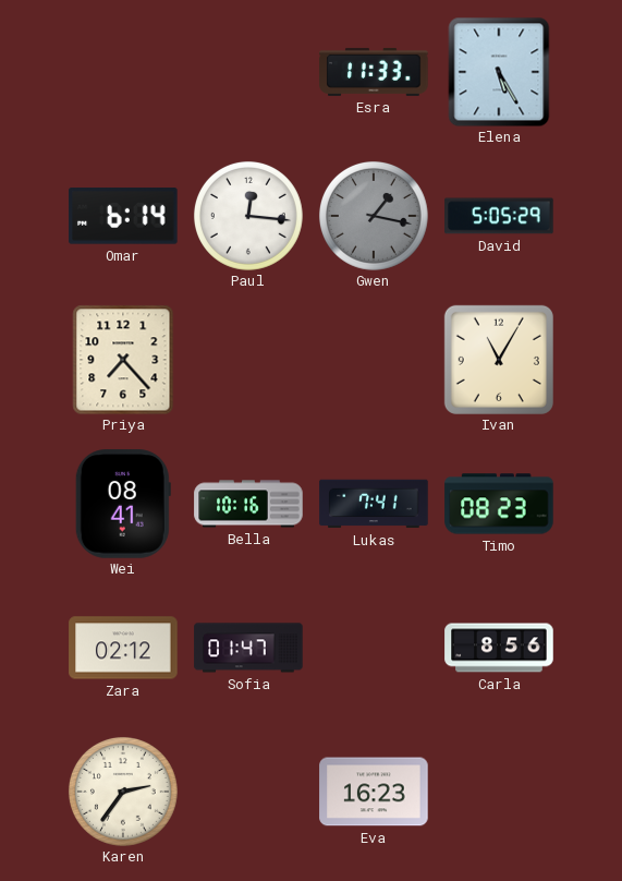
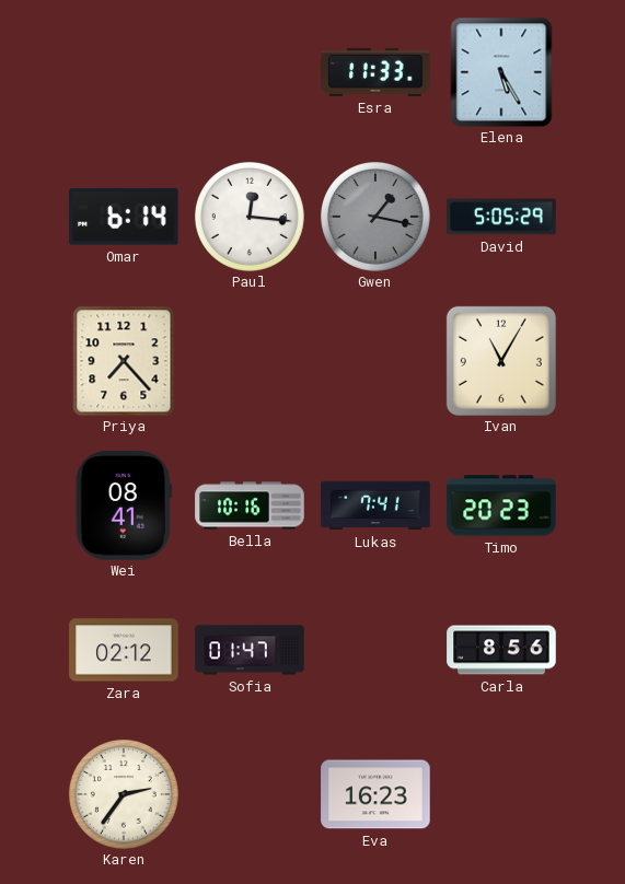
Timo: 08:23 -> 20:23 (501, 505)
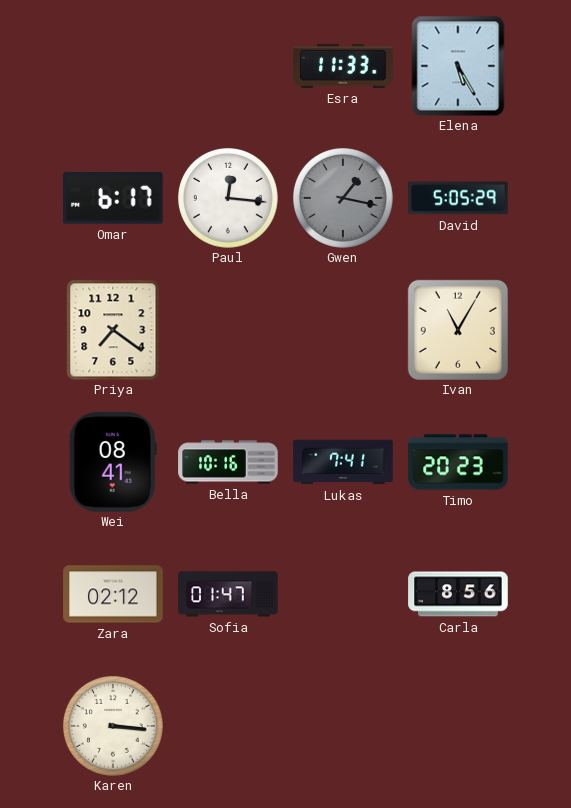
Omar: 6:14 -> 6:17 (113, 198)
Priya: 7:23 -> 7:21 (113, 330)
Karen: 2:36 -> 3:16 (113, 726)
Eva: 16:23 -> none (375, 794)
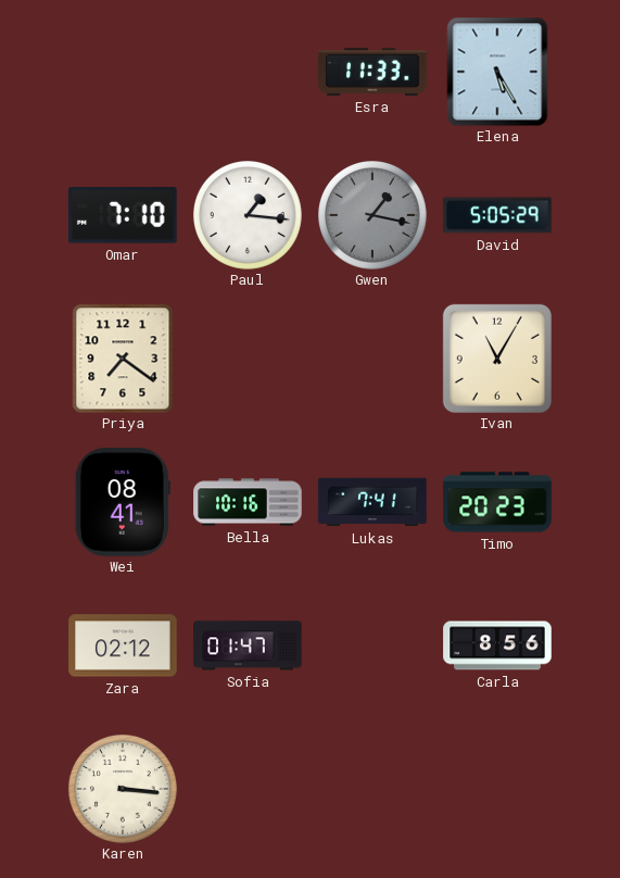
Omar: 6:17 -> 7:10 (123, 215)
Paul: 12:16 -> 1:16 (248, 215)
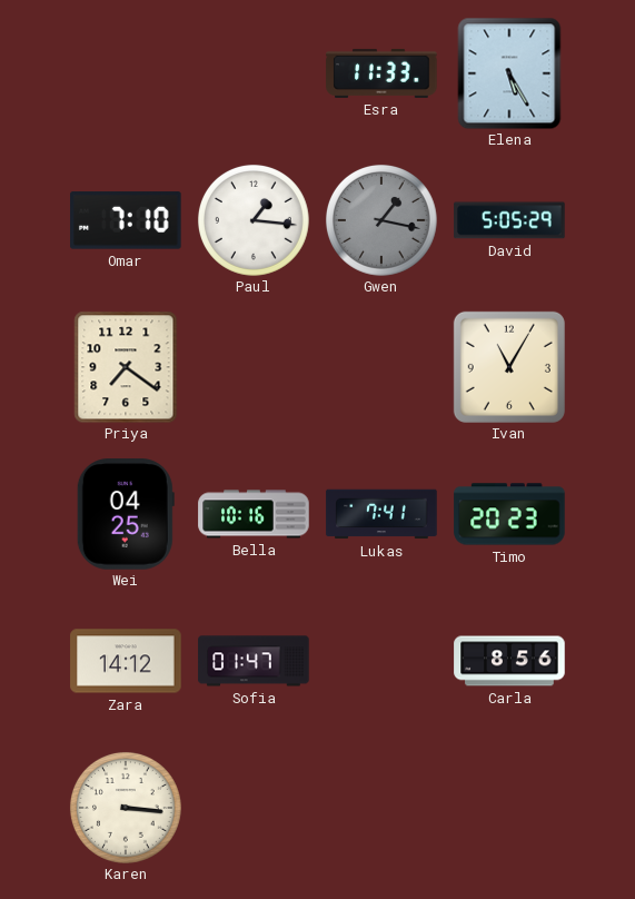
Wei: 08:41 -> 04:25 (126, 514)
Zara: 02:12 -> 14:12 (126, 661)
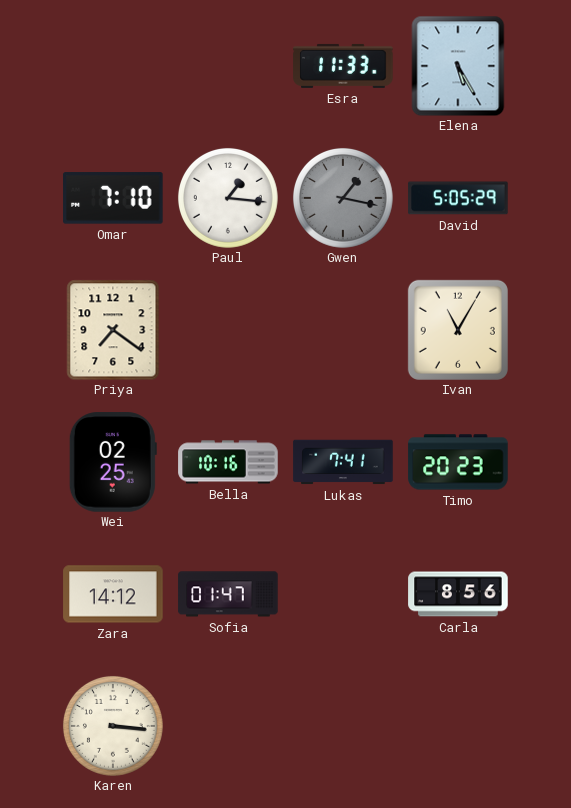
Wei: 04:25 -> 02:25 (113, 462)
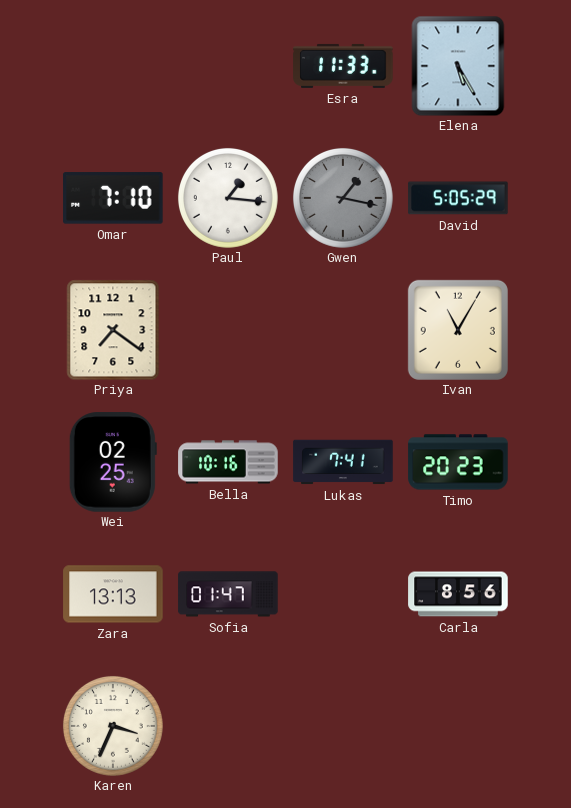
Zara: 14:12 -> 13:13 (113, 594)
Karen: 3:16 -> 3:34 (113, 726)
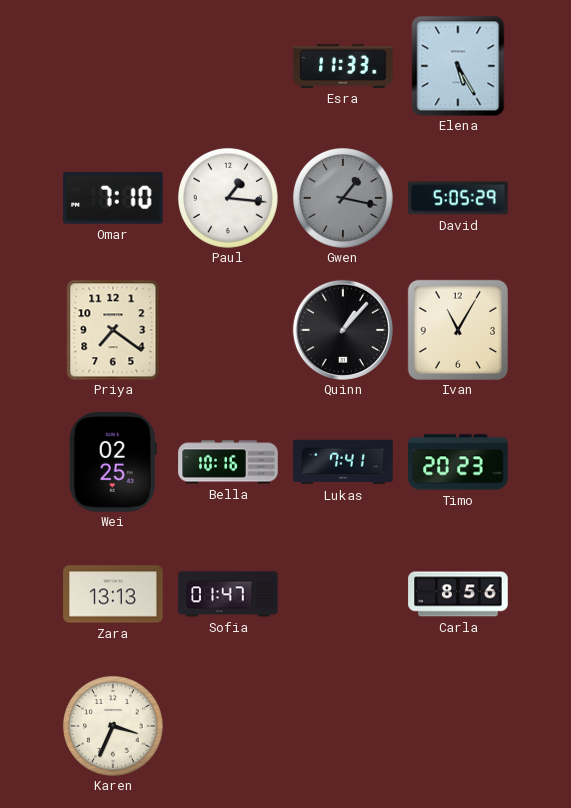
Quinn: none -> 1:07 (343, 330)
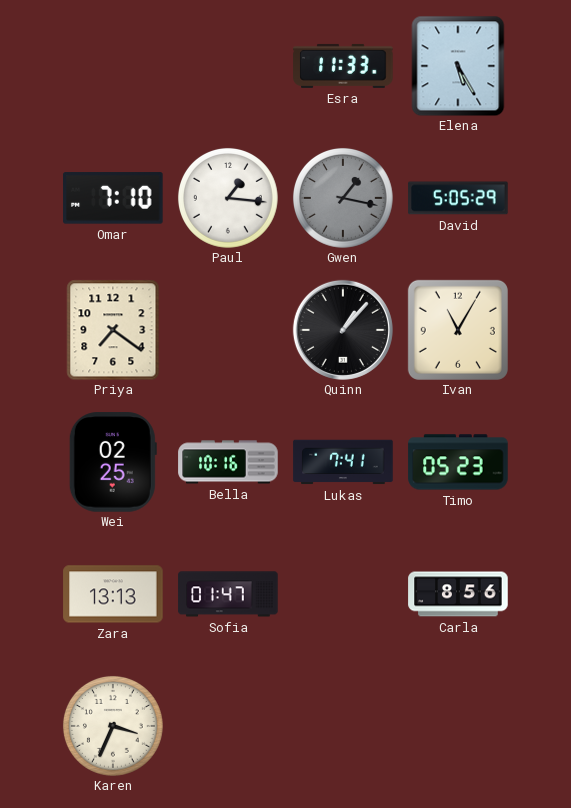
Timo: 20:23 -> 05:23 (458, 462)
